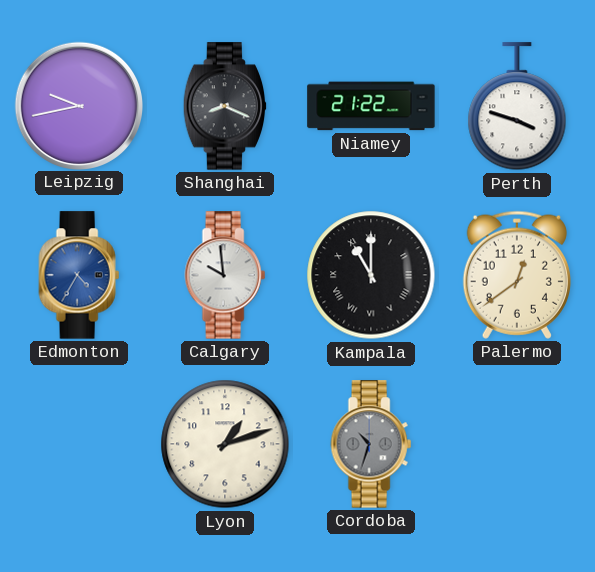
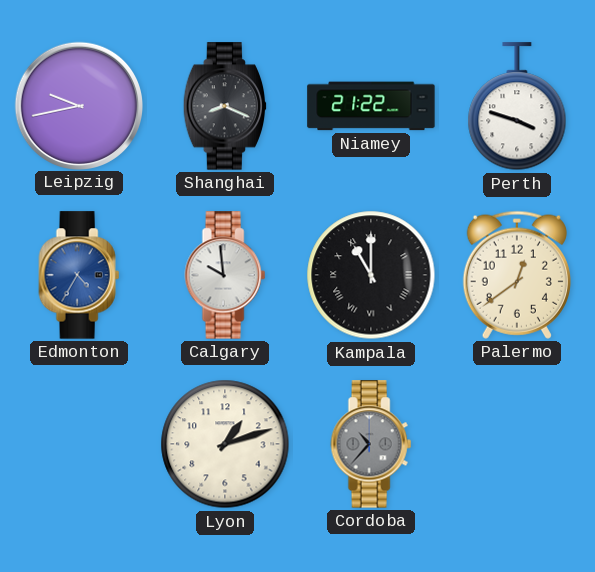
Cordoba: 10:33 -> 10:37 (371, 444)
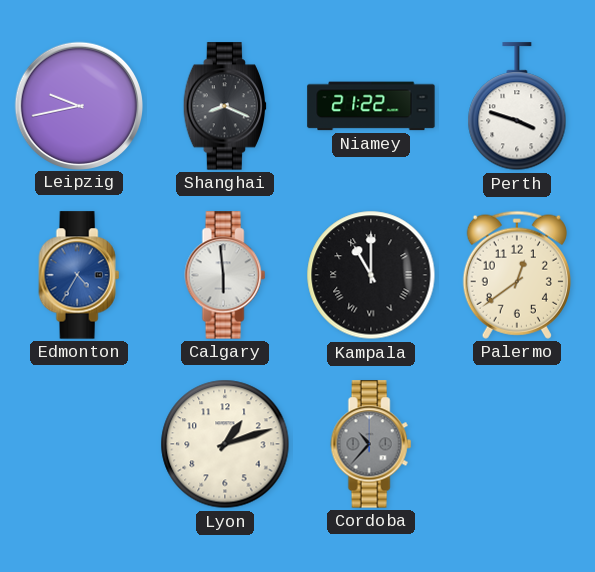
Calgary: 9:59 -> 5:59 (225, 275)
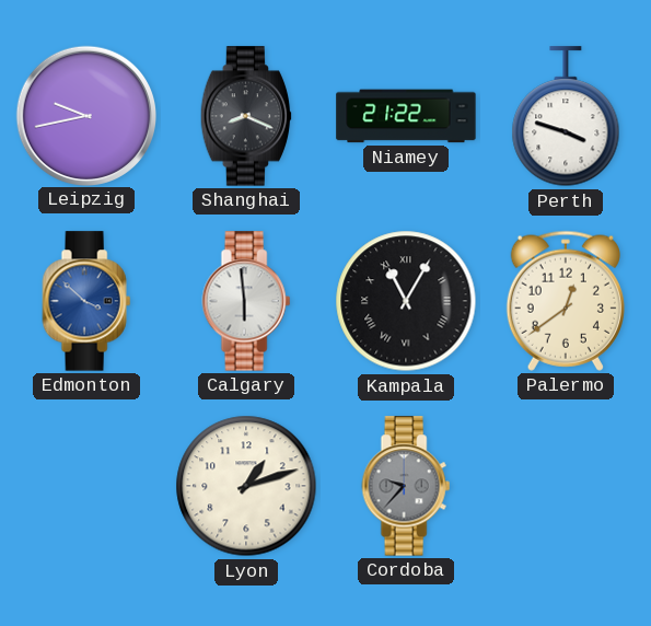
Edmonton: 4:35 -> 3:52 (86, 301)
Kampala: 11:00 -> 11:05 (406, 301)
Cordoba: 10:37 -> 9:37 (406, 486)
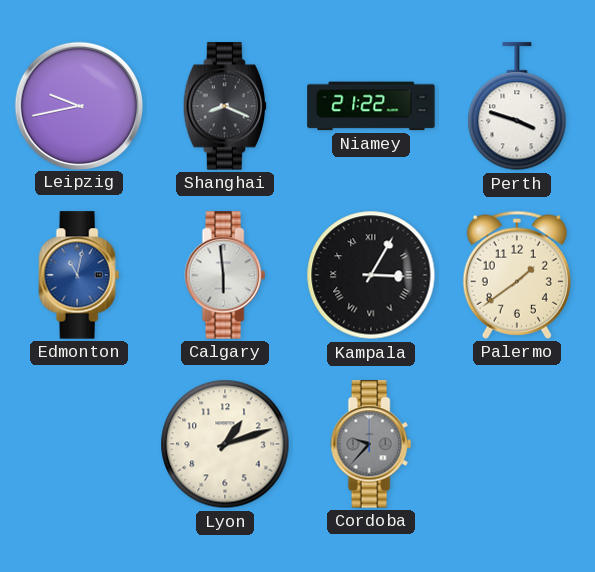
Edmonton: 3:52 -> 11:02 (79, 275)
Kampala: 11:05 -> 3:05 (371, 275)
Palermo: 12:39 -> 1:39 (517, 275)
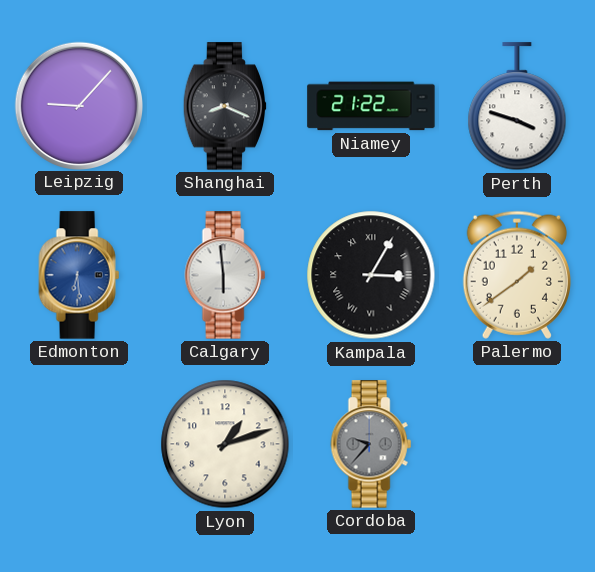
Leipzig: 9:43 -> 9:07 (78, 105)
Edmonton: 11:02 -> 6:29 (79, 275)
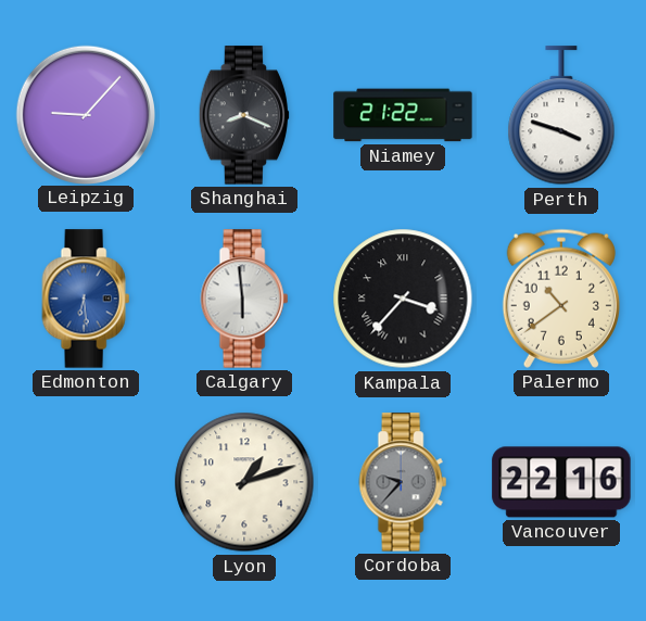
Kampala: 3:05 -> 3:37 (403, 299)
Palermo: 1:39 -> 10:39 (561, 299)
Vancouver: none -> 22:16 (561, 482)
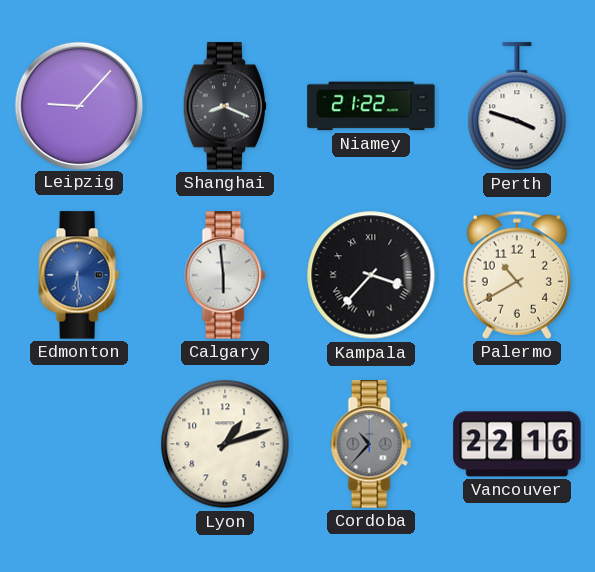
Palermo: 10:39 -> 10:40 (517, 275)
Cordoba: 9:37 -> 10:37 (371, 444)
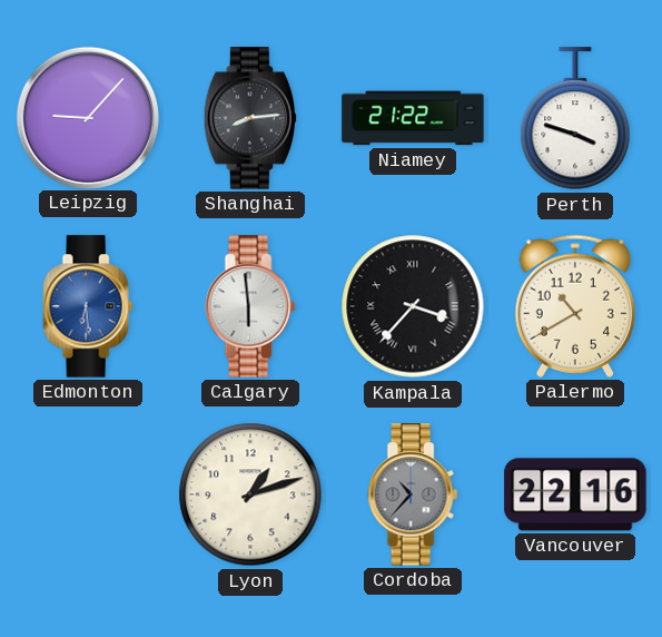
Shanghai: 8:19 -> 8:14 (250, 118)
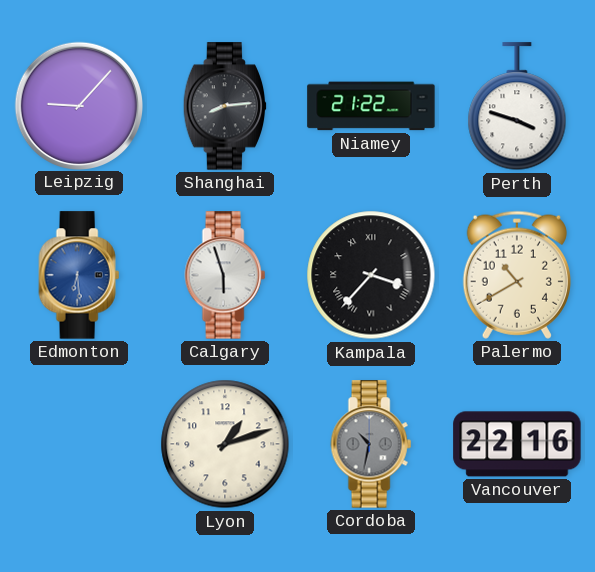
Calgary: 5:59 -> 5:57 (225, 275)
Cordoba: 10:37 -> 10:32 (371, 444)
